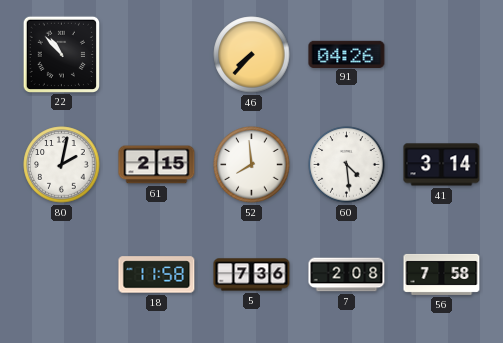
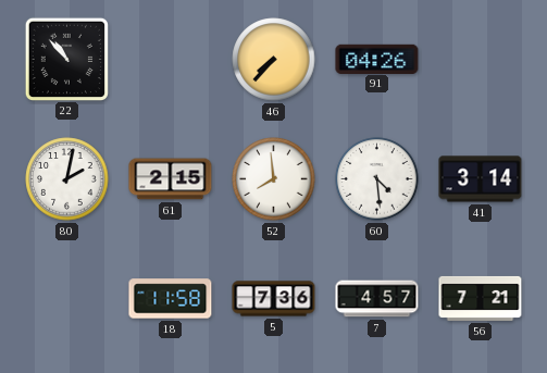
7: 2:08 -> 4:57 (377, 299)
56: 7:58 -> 7:21 (481, 298)
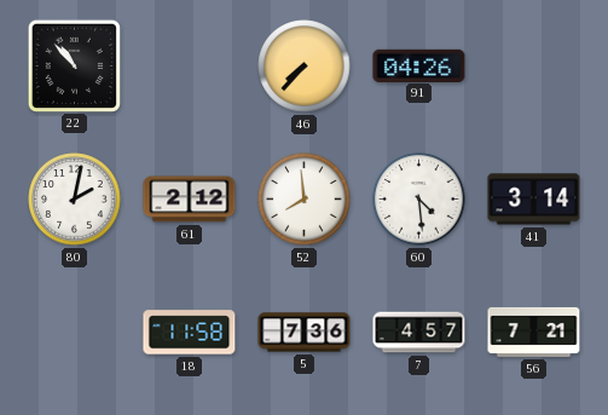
61: 2:15 -> 2:12 (190, 200)
